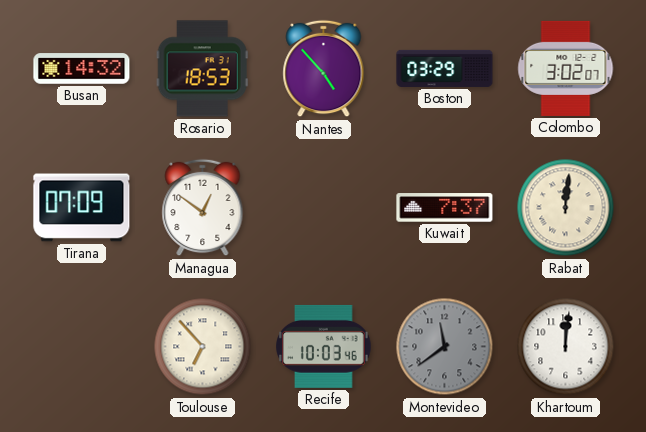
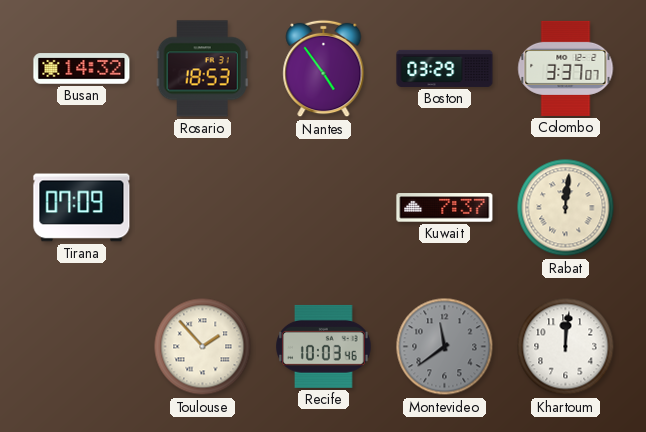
Nantes: 4:53 -> 4:54 (324, 69)
Colombo: 3:02 -> 3:37 (566, 68)
Managua: 12:51 -> none (203, 208)
Toulouse: 6:53 -> 1:53 (203, 347)
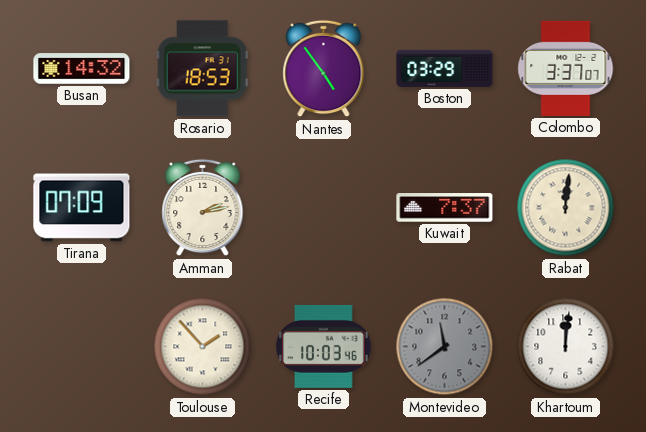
Amman: none -> 2:13 (203, 208)
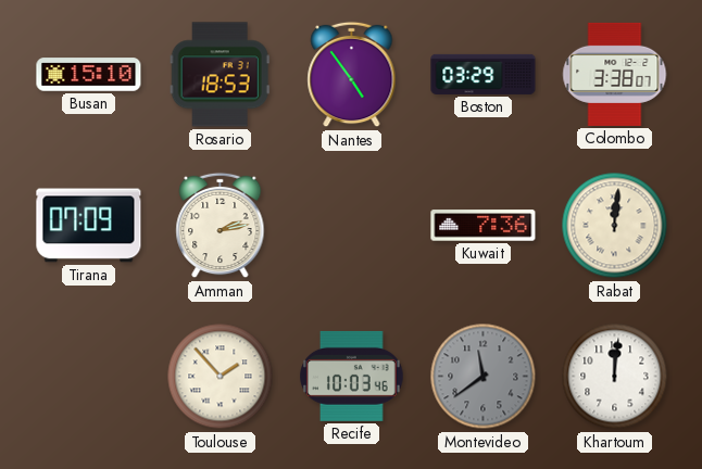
Busan: 14:32 -> 15:10 (89, 75)
Colombo: 3:37 -> 3:38 (615, 74)
Kuwait: 7:37 -> 7:36 (484, 226)
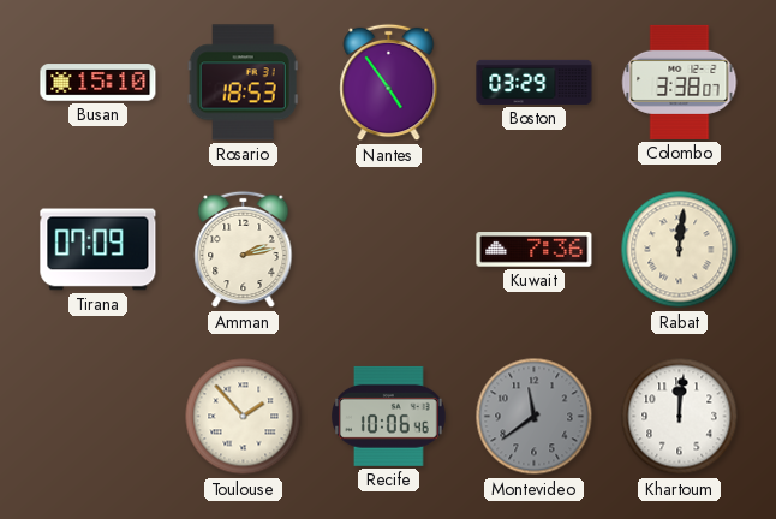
Recife: 10:03 -> 10:06 (389, 416)
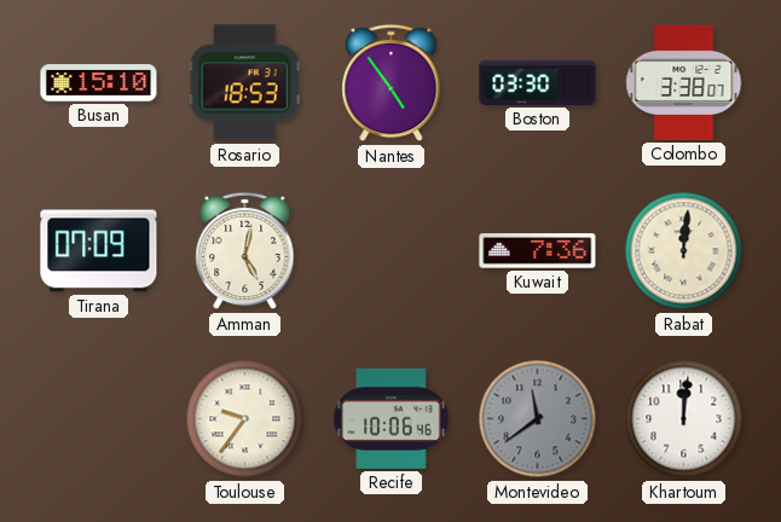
Boston: 03:29 -> 03:30 (538, 82)
Amman: 2:13 -> 5:02 (245, 251)
Toulouse: 1:53 -> 9:36 (245, 419)
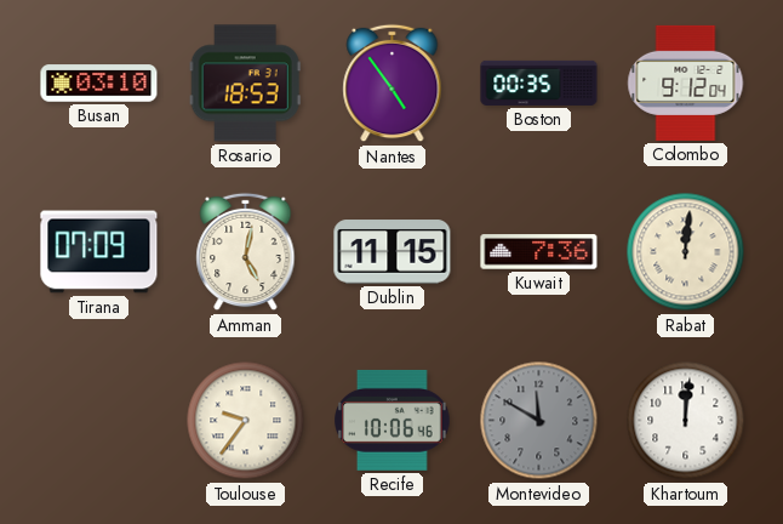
Busan: 15:10 -> 03:10 (99, 84)
Boston: 03:30 -> 00:35 (539, 82)
Colombo: 3:38 -> 9:12 (686, 82)
Dublin: none -> 11:15 (393, 252)
Montevideo: 11:39 -> 11:50 (539, 421)
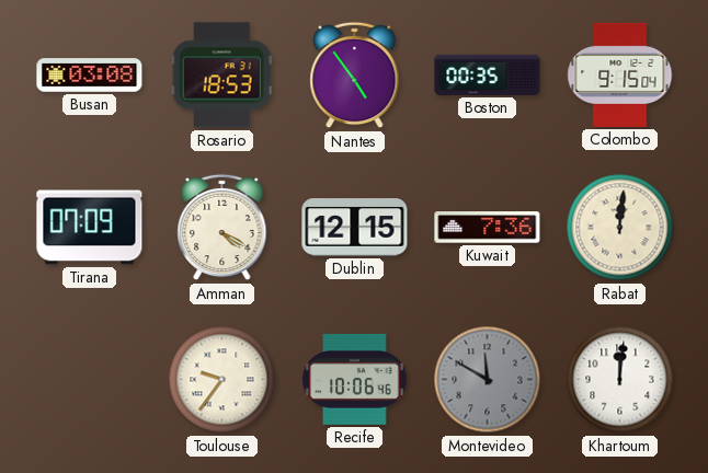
Busan: 03:10 -> 03:08 (90, 76)
Colombo: 9:12 -> 9:15 (620, 74)
Amman: 5:02 -> 4:20 (222, 228)
Dublin: 11:15 -> 12:15 (355, 228)
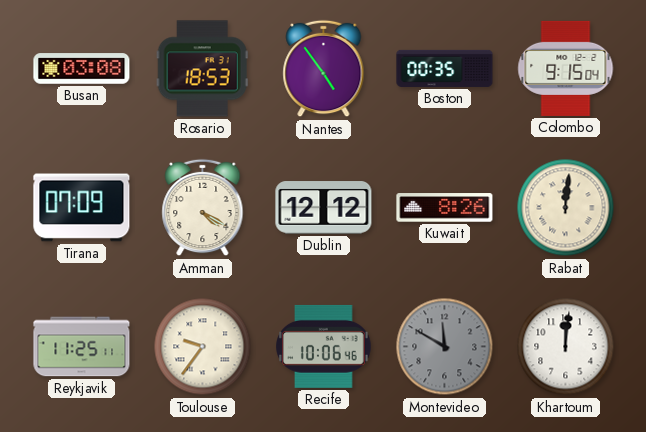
Dublin: 12:15 -> 12:12 (324, 208)
Kuwait: 7:36 -> 8:26 (445, 208)
Reykjavik: none -> 11:25 (82, 347)
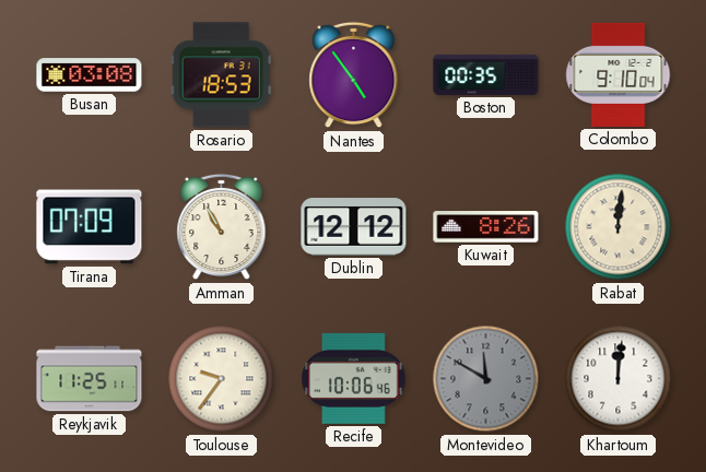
Colombo: 9:15 -> 9:10 (619, 74)
Amman: 4:20 -> 10:55 (222, 227)
